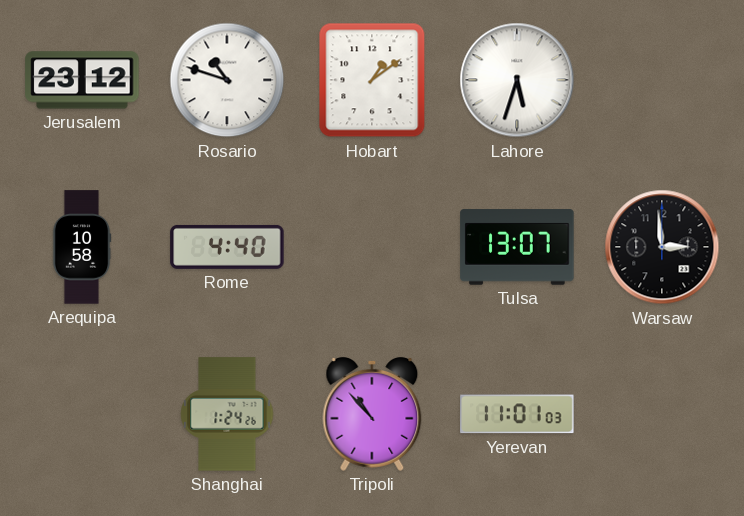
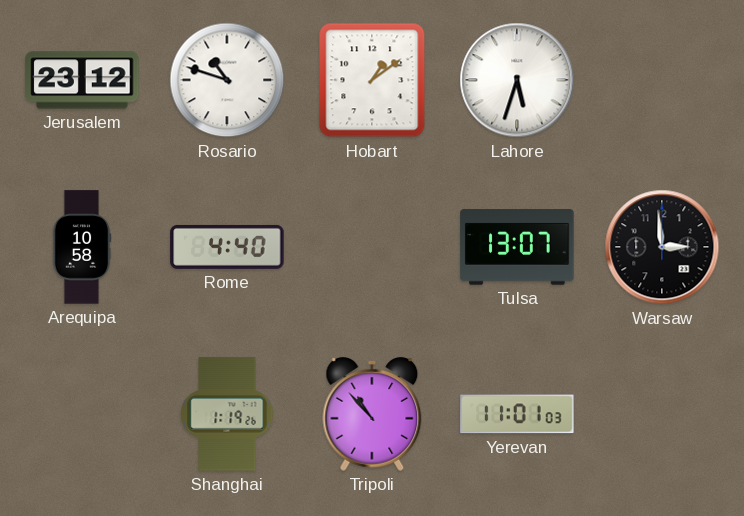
Shanghai: 1:24 -> 1:19 (227, 414)
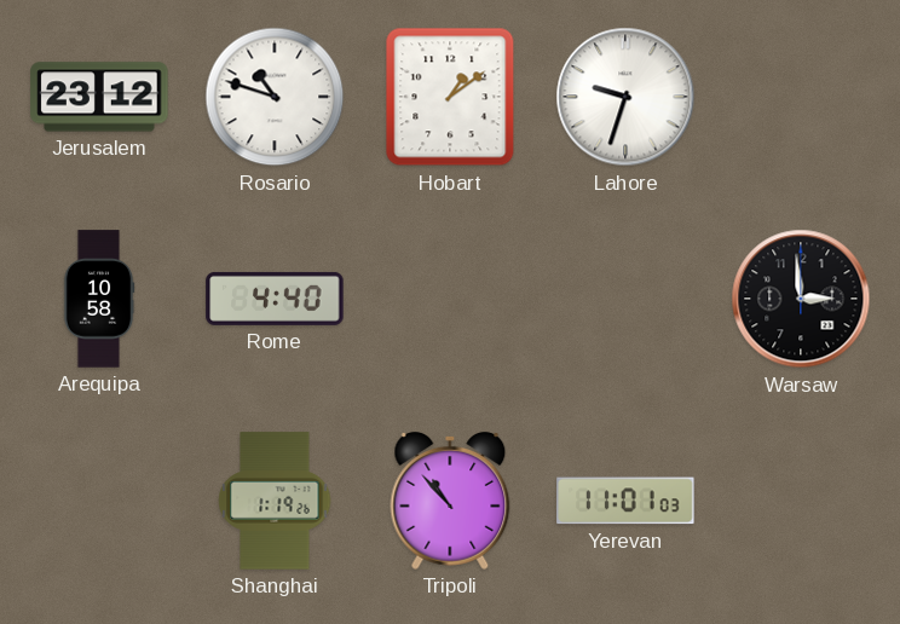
Lahore: 5:33 -> 9:33 (625, 97)
Tulsa: 13:07 -> none (517, 247)
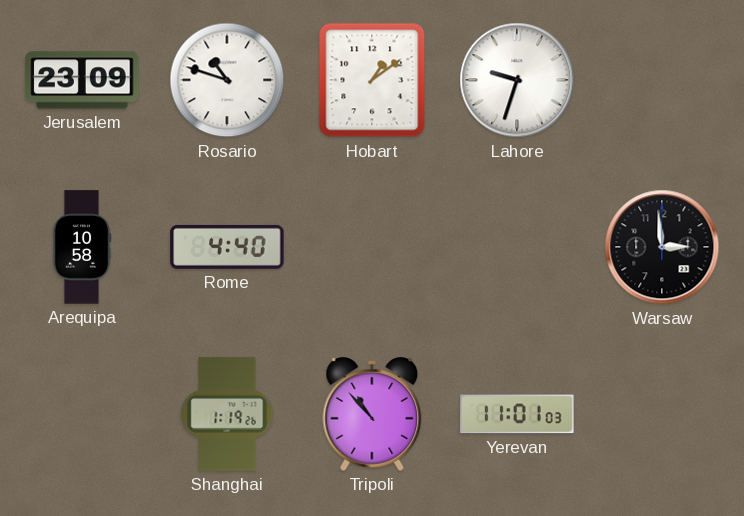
Jerusalem: 23:12 -> 23:09 (82, 80)
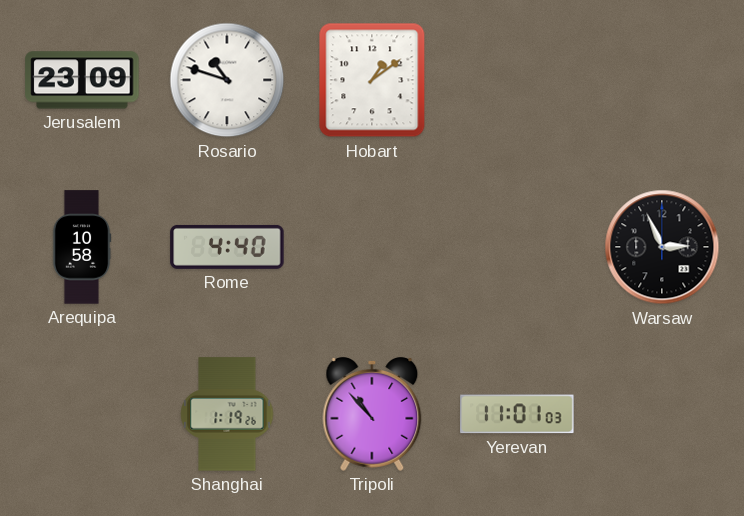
Lahore: 9:33 -> none (517, 80)
Warsaw: 2:59 -> 2:56 (662, 247)
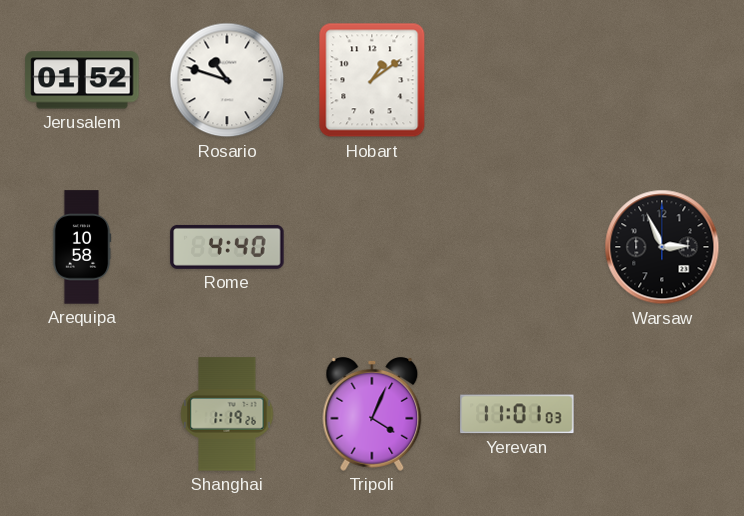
Jerusalem: 23:09 -> 01:52 (82, 80)
Tripoli: 10:53 -> 4:04 (372, 414)
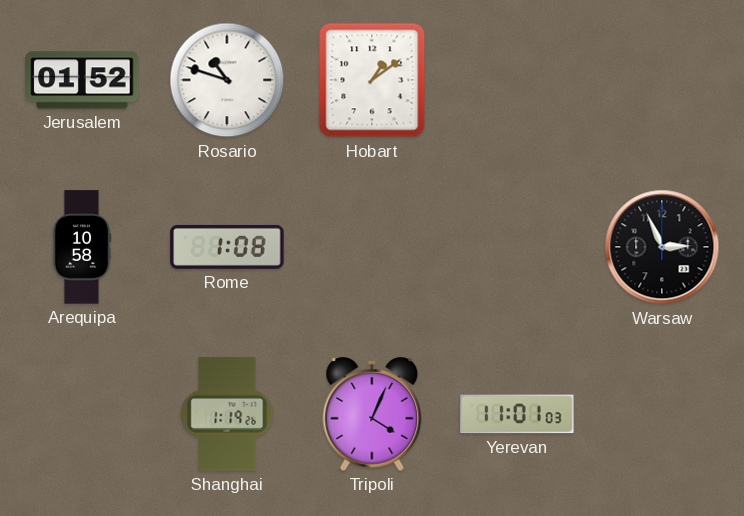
Rome: 4:40 -> 1:08 (227, 247)
